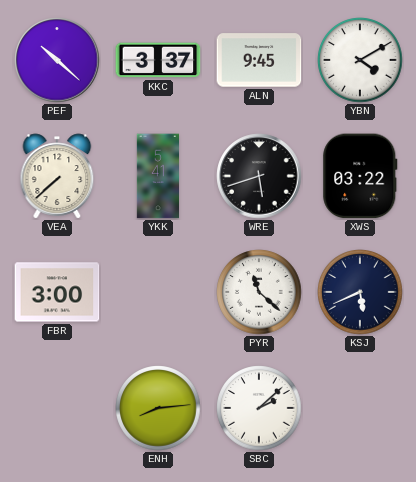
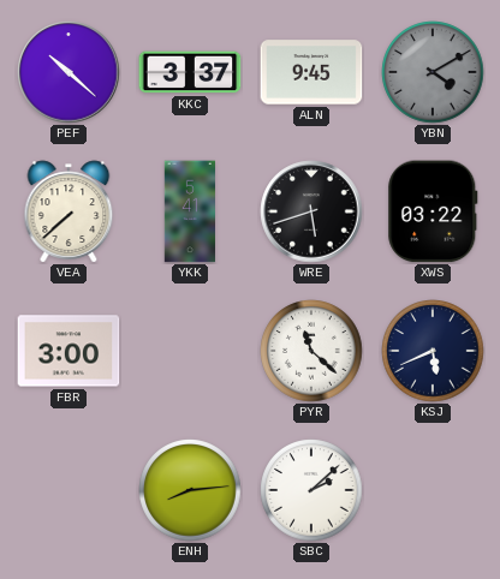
YBN dial: white -> grey (433, 72)
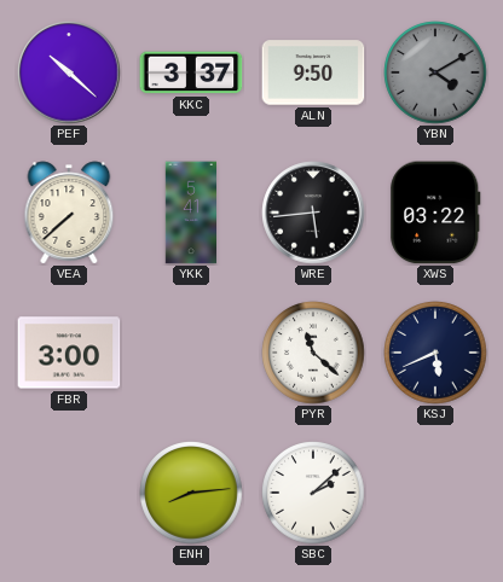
ALN: 9:45 -> 9:50 (313, 72)
WRE: 5:42 -> 5:44 (313, 213)
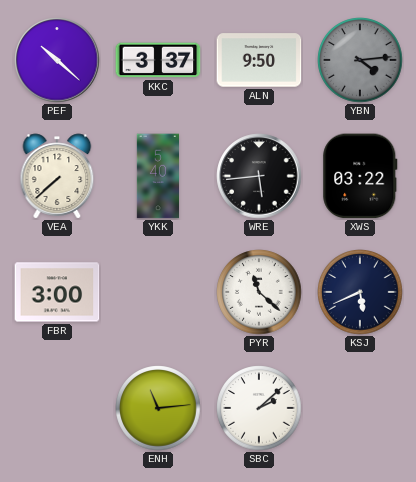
YBN: 4:10 -> 4:14 (360, 60)
YKK: 5:41 -> 5:40 (158, 176)
ENH: 8:14 -> 11:14 (158, 408)
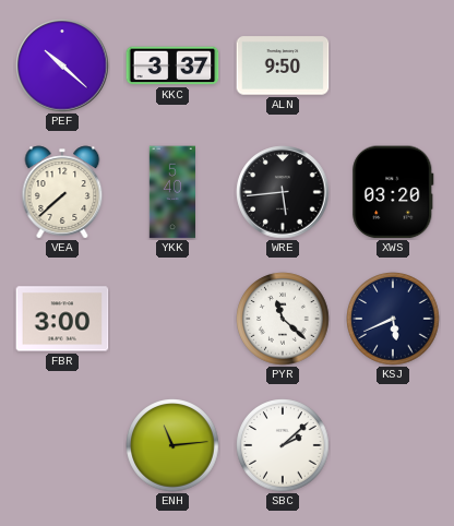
YBN: 4:14 -> none (360, 60)
XWS: 03:22 -> 03:20 (393, 192)
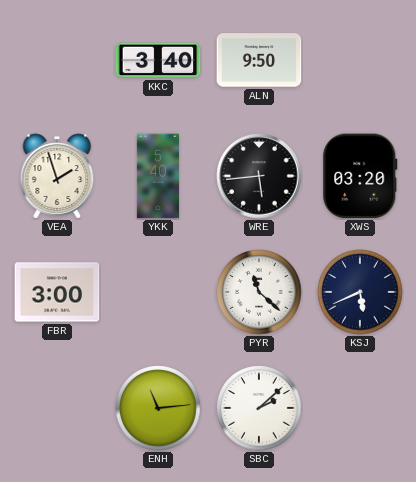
PEF: 10:22 -> none (62, 65)
KKC: 3:37 -> 3:40 (158, 60)
VEA: 7:38 -> 1:57 (57, 176)
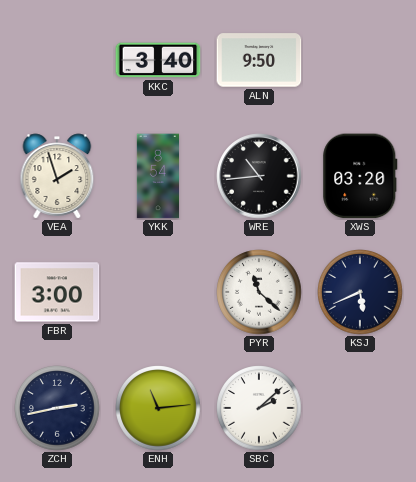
YKK: 5:40 -> 8:54 (158, 176)
WRE: 5:44 -> 10:44 (259, 176)
ZCH: none -> 2:43 (57, 408)
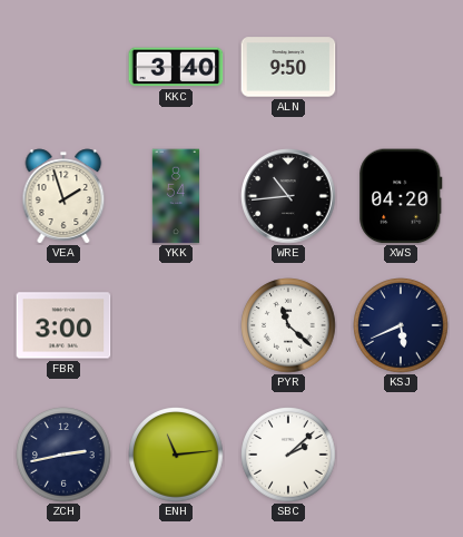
XWS: 03:20 -> 04:20 (401, 196)
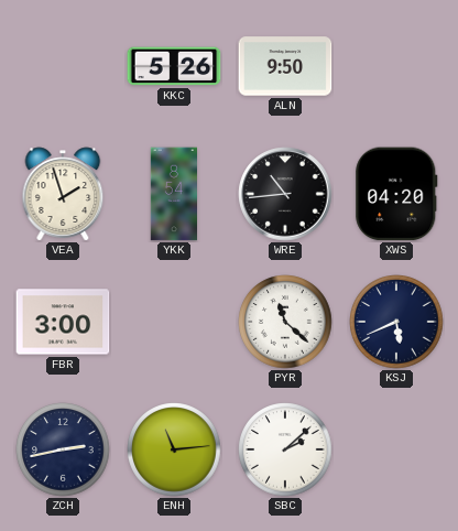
KKC: 3:40 -> 5:26 (174, 66)
